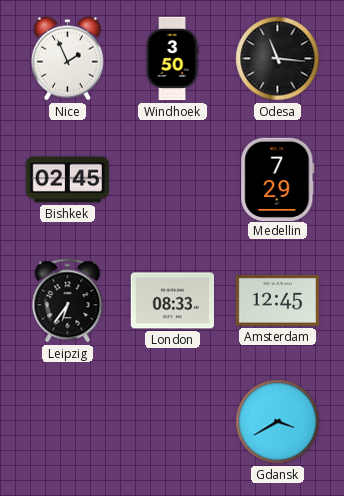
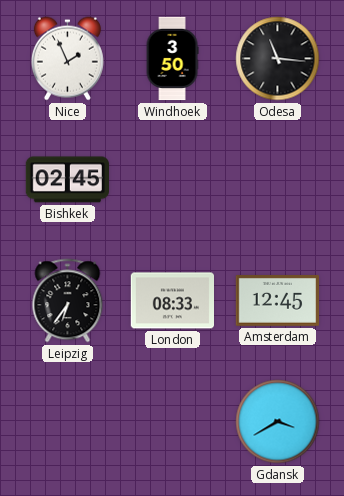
Medellin: 7:29 -> none (278, 179)
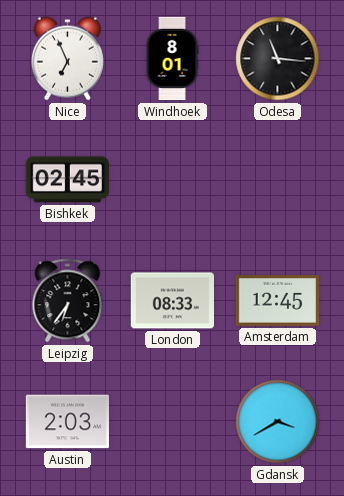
Nice: 1:56 -> 6:56 (67, 59)
Windhoek: 3:50 -> 8:01 (172, 59)
Austin: none -> 2:03 (67, 422)
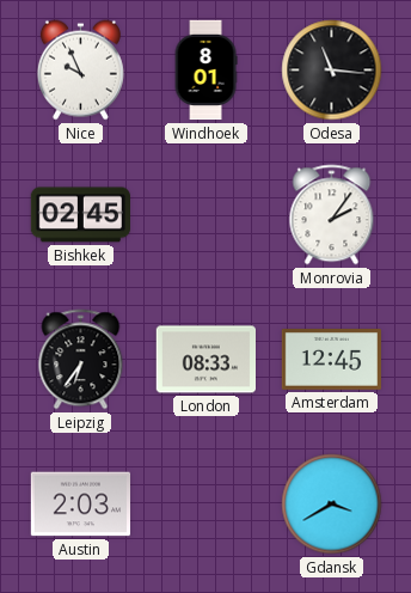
Nice: 6:56 -> 9:56 (80, 71)
Monrovia: none -> 2:06 (332, 215)
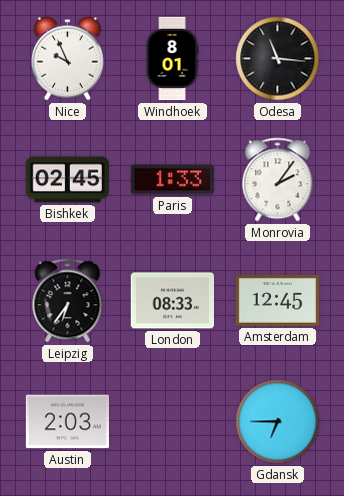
Paris: none -> 1:33 (172, 180)
Gdansk: 3:40 -> 6:45 (278, 422)
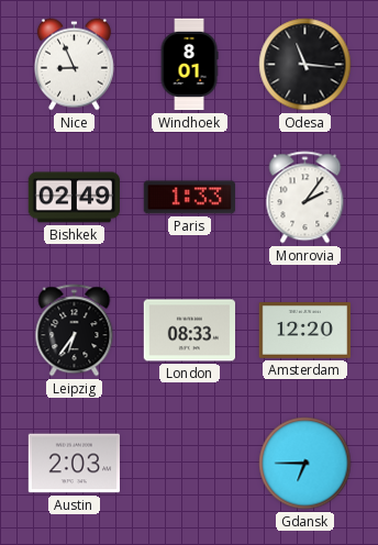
Nice: 9:56 -> 8:56 (74, 65)
Bishkek: 02:45 -> 02:49 (74, 198)
Amsterdam: 12:45 -> 12:20 (304, 331)
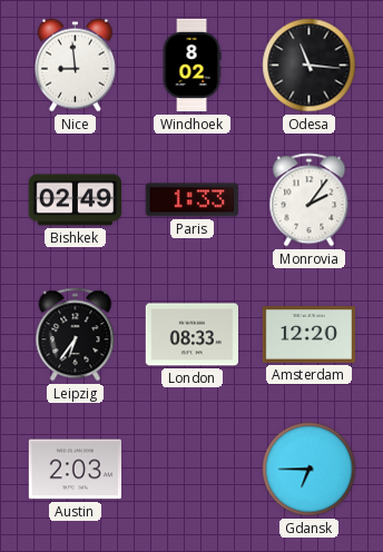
Nice: 8:56 -> 8:59 (75, 66)
Windhoek: 8:01 -> 8:02 (191, 66)
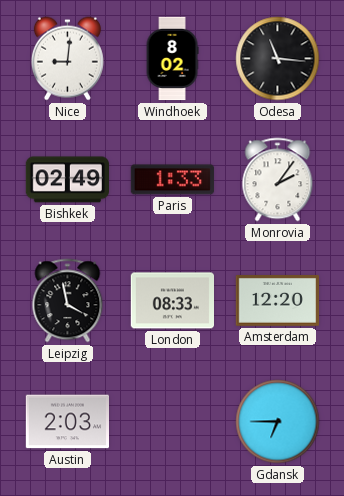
Nice: 8:59 -> 9:01 (67, 59)
Leipzig: 6:36 -> 3:58 (68, 301)
